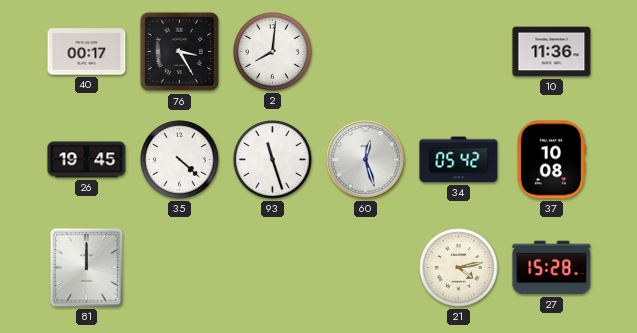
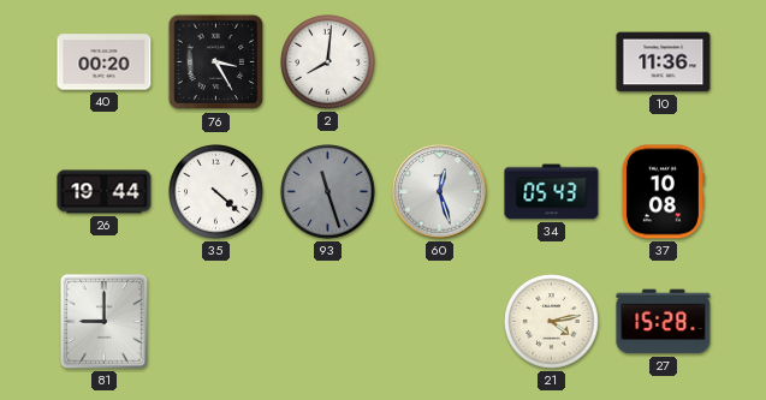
40: 00:17 -> 00:20 (105, 62)
26: 19:45 -> 19:44 (105, 192)
93 dial: white -> grey (328, 192)
34: 05:42 -> 05:43 (552, 192)
81: 12:00 -> 9:00 (105, 322)
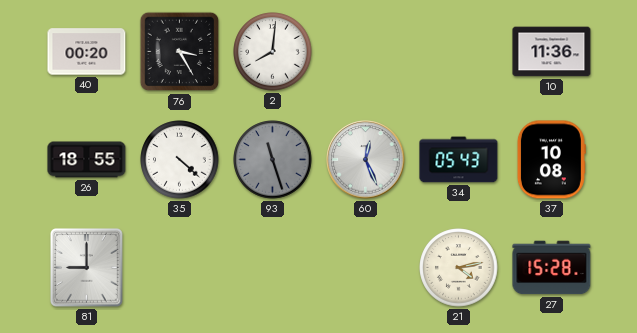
26: 19:44 -> 18:55 (87, 160)
60: 12:27 -> 12:26 (366, 160)
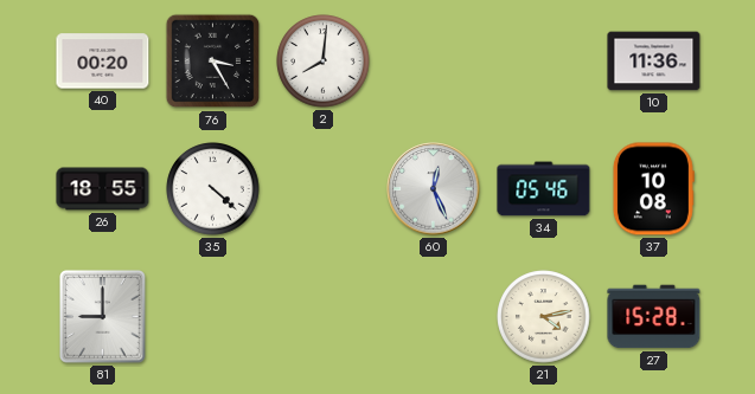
93: 11:27 -> none (273, 160)
34: 05:43 -> 05:46 (544, 189)
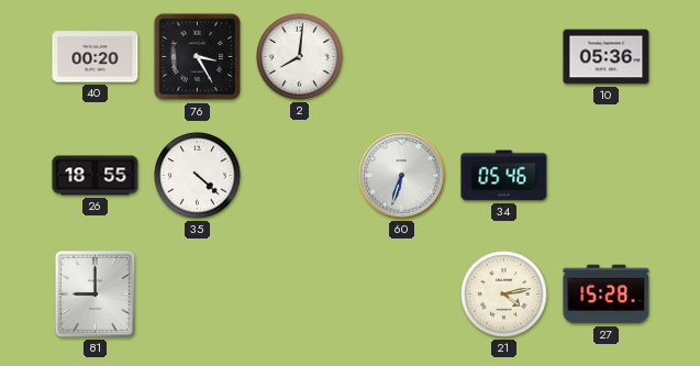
10: 11:36 -> 05:36 (607, 57)
60: 12:26 -> 6:33 (402, 176)
37: 10:08 -> none (653, 189)
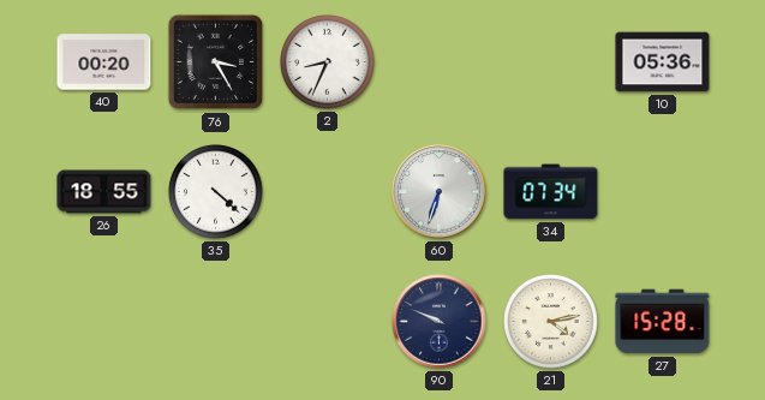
2: 8:01 -> 8:34 (328, 62)
34: 05:46 -> 07:34 (551, 192)
81: 9:00 -> none (96, 295)
90: none -> 9:49 (440, 322)
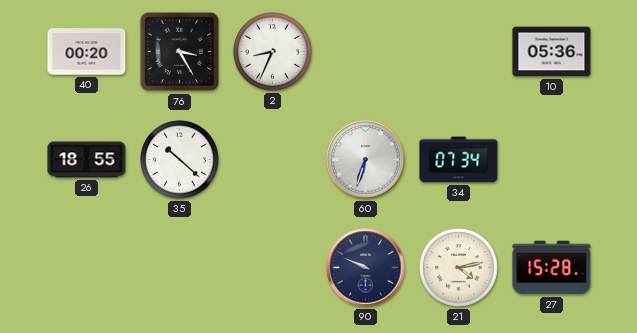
35: 4:22 -> 10:22 (180, 160)
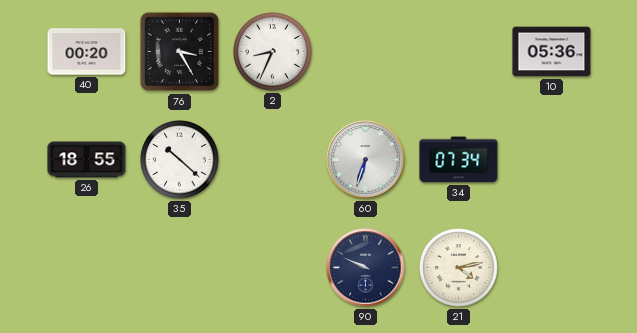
27: 15:28 -> none (552, 268)
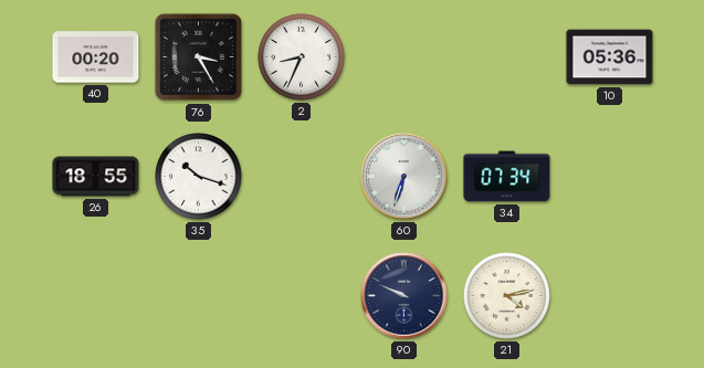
35: 10:22 -> 10:18 (199, 177)
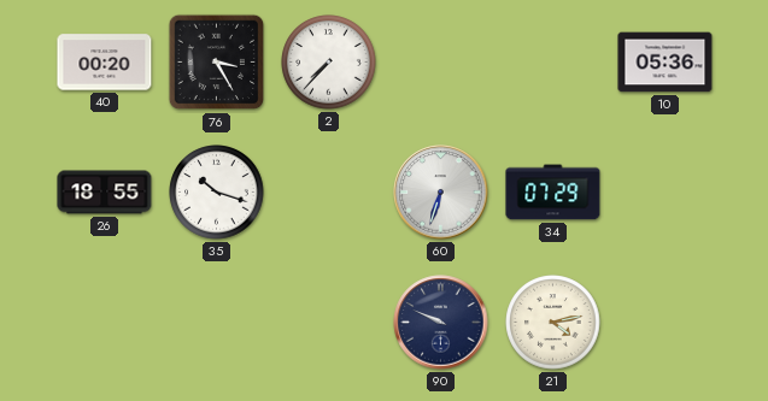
2: 8:34 -> 7:37 (329, 63)
34: 07:34 -> 07:29 (553, 193)
